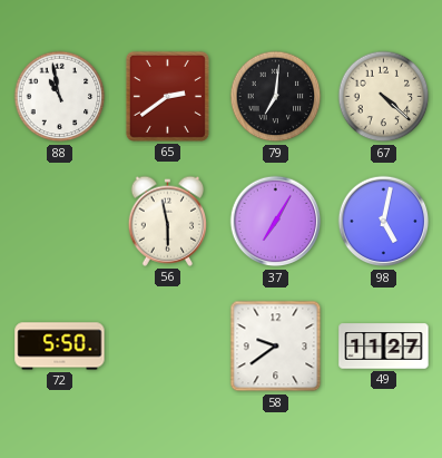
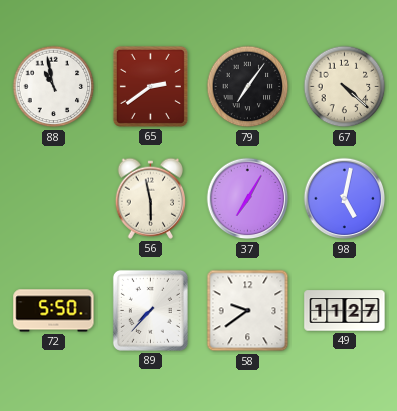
79: 7:01 -> 7:06 (248, 87)
89: none -> 7:37 (150, 310)
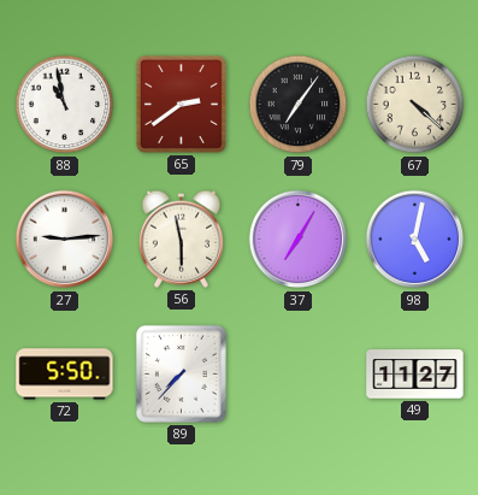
27: none -> 9:14 (65, 240)
58: 9:39 -> none (248, 311)
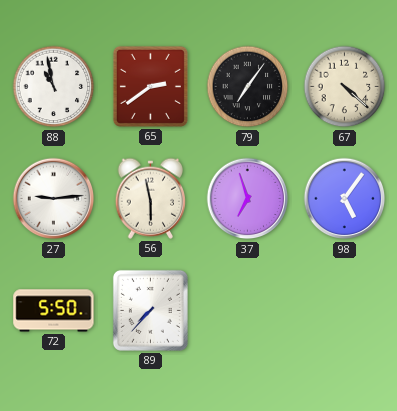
37: 7:05 -> 6:57 (248, 199)
98: 5:02 -> 5:06 (345, 199)
49: 11:27 -> none (415, 375)
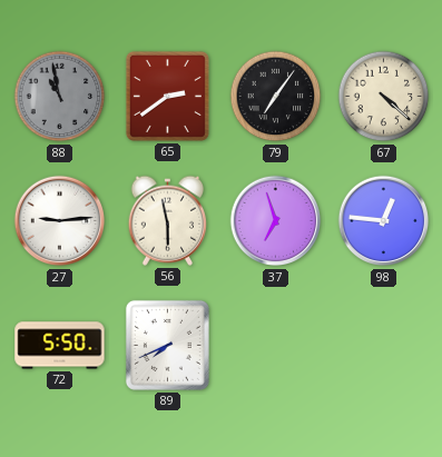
88 dial: white -> grey (60, 97)
98: 5:06 -> 12:46 (384, 221)
89: 7:37 -> 7:41 (167, 345)
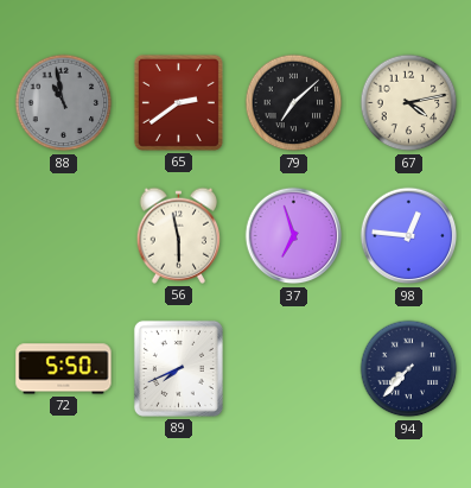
79: 7:06 -> 7:08 (294, 103)
67: 4:22 -> 4:13 (409, 103)
27: 9:14 -> none (60, 221)
94: none -> 7:37 (409, 369)
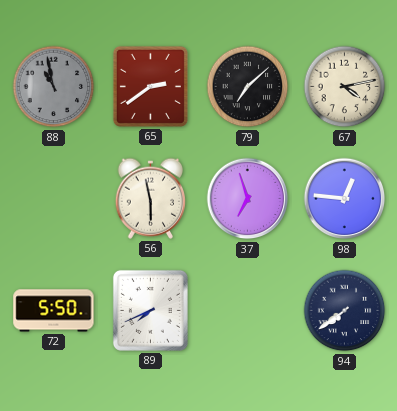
94: 7:37 -> 7:39 (345, 311)
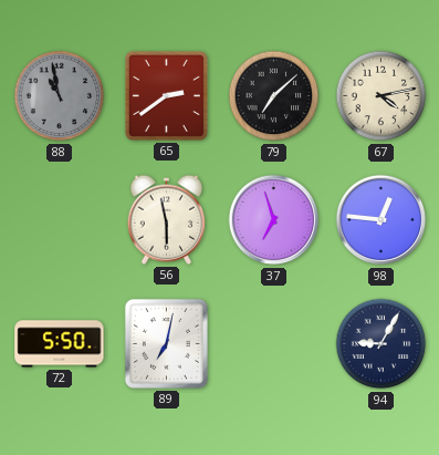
89: 7:41 -> 7:02 (166, 343)
94: 7:39 -> 9:05 (381, 344)
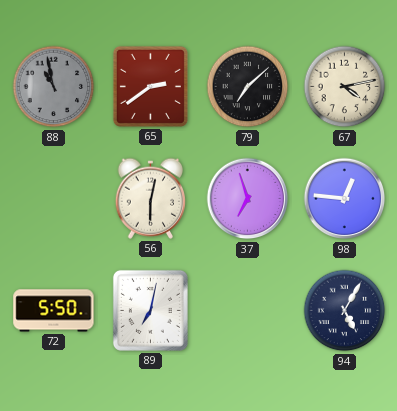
56: 5:58 -> 6:02 (151, 198)
94: 9:05 -> 5:05 (345, 311)
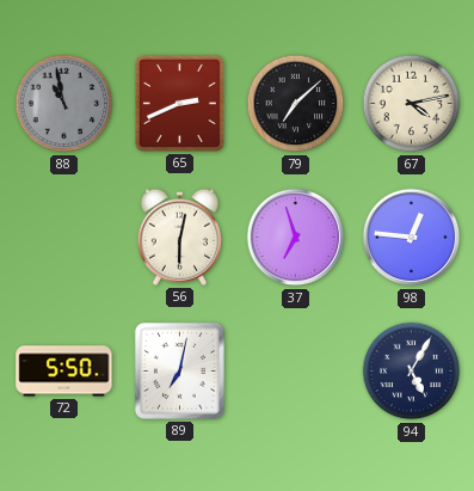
65: 2:39 -> 2:41 (179, 103)
